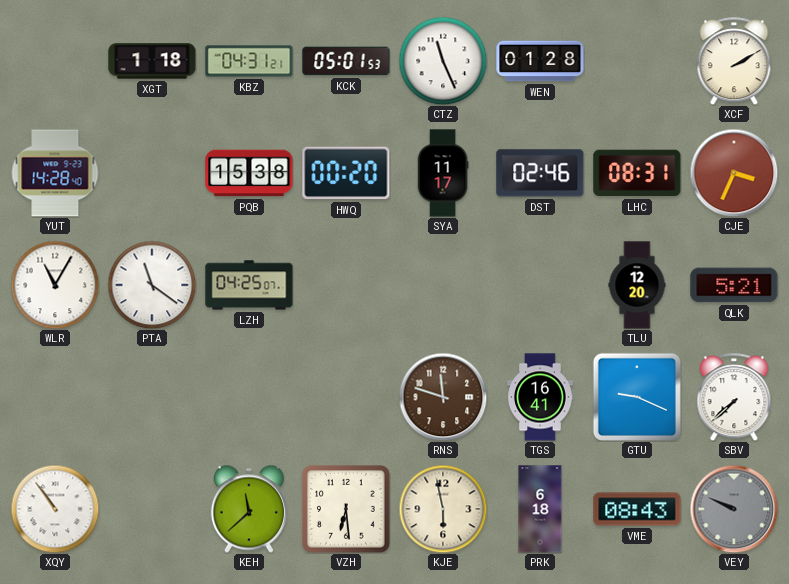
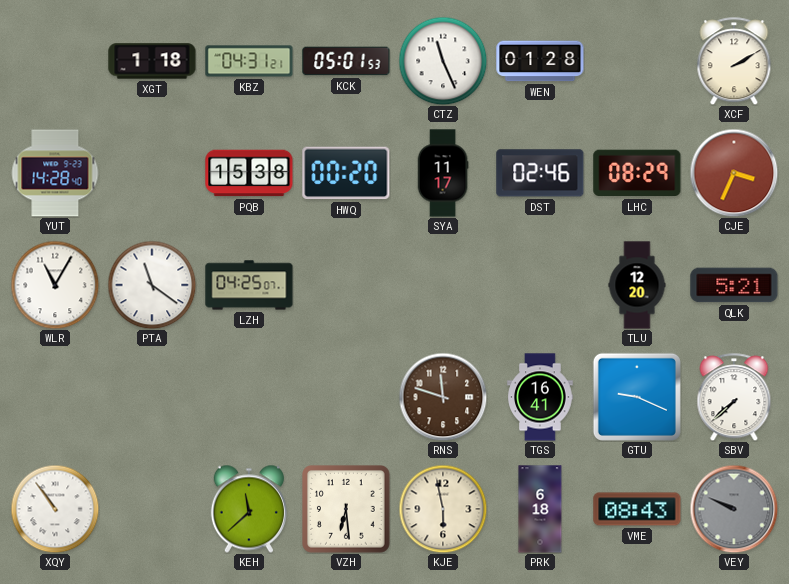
LHC: 08:31 -> 08:29 (637, 173)
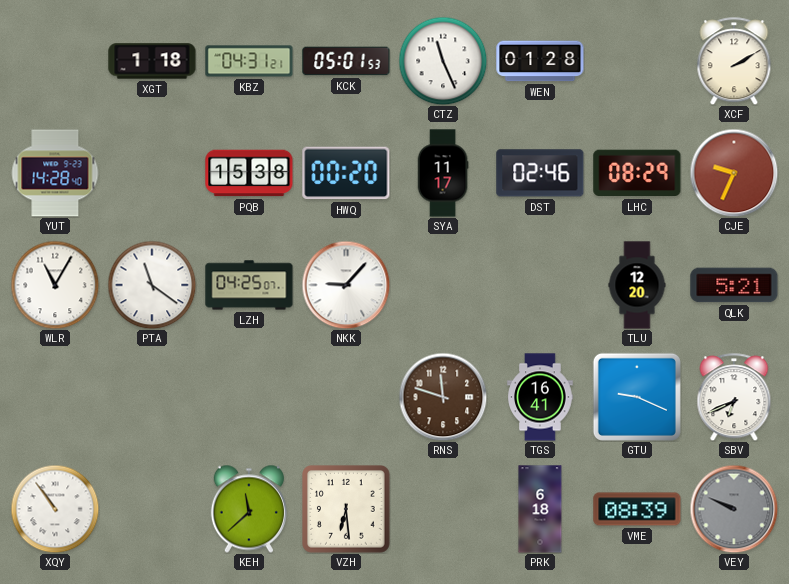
CJE: 3:34 -> 9:34 (734, 173)
NKK: none -> 9:07 (346, 285)
SBV: 7:38 -> 6:41 (734, 397)
KJE: 5:58 -> none (443, 509)
VME: 08:43 -> 08:39 (637, 509)
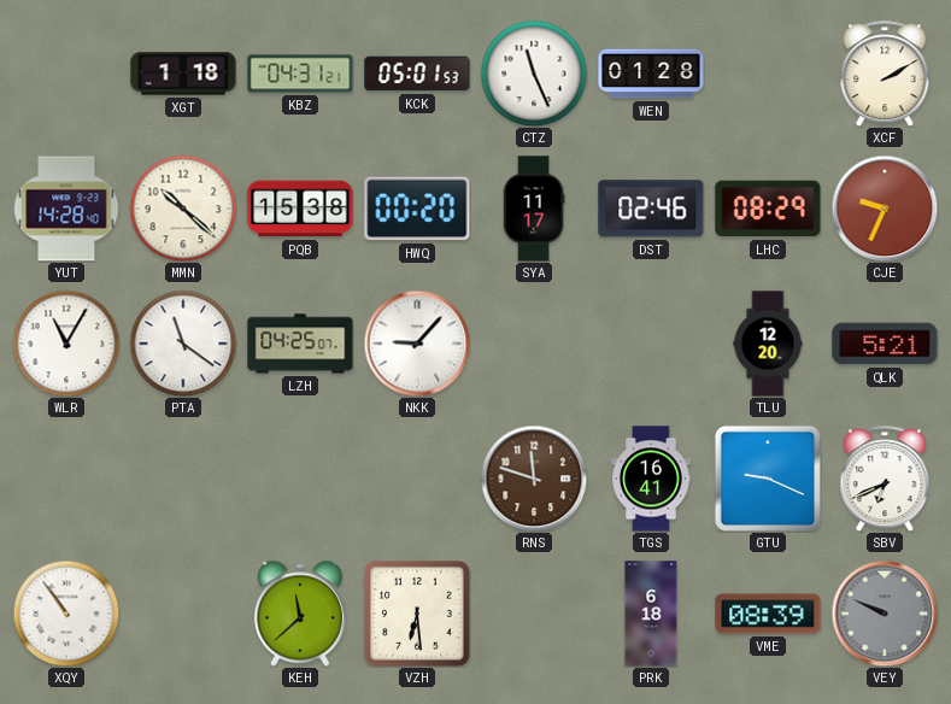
MMN: none -> 10:22 (183, 209)
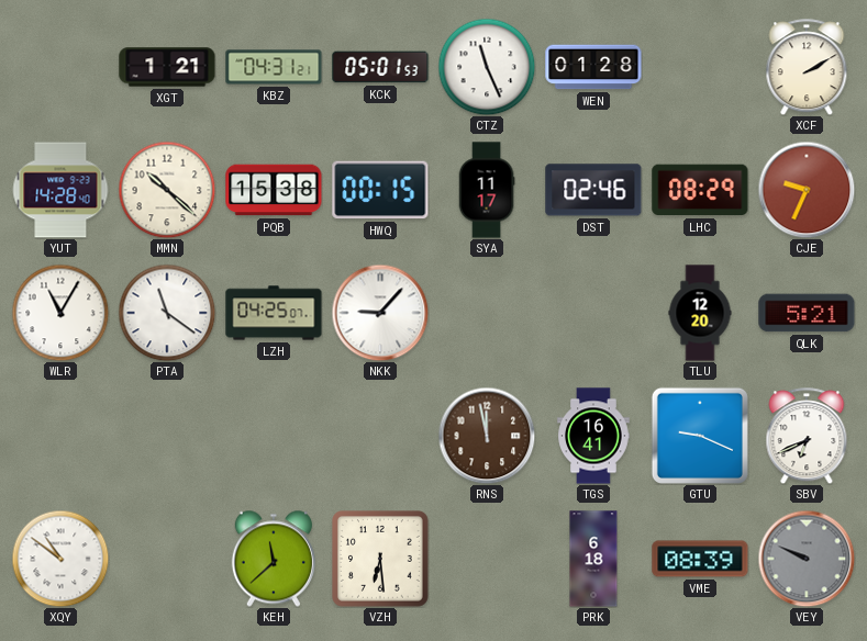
XGT: 1:18 -> 1:21 (167, 67)
HWQ: 00:20 -> 00:15 (380, 190)
RNS: 11:48 -> 11:58 (487, 436)
XQY: 10:54 -> 10:51 (60, 559)
